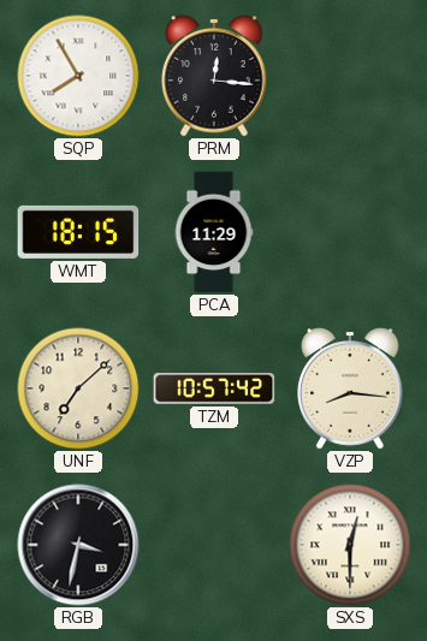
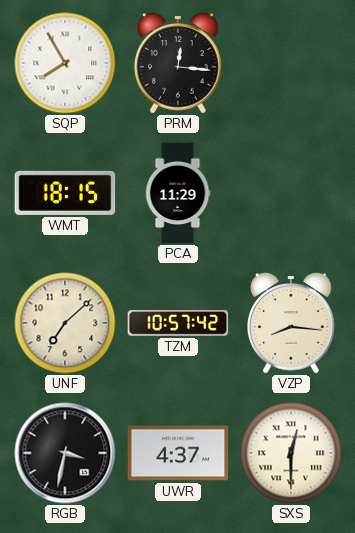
UWR: none -> 4:37 (178, 453)
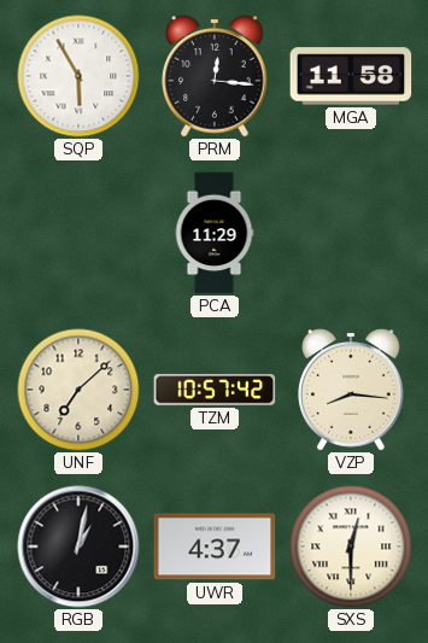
SQP: 7:55 -> 5:55 (78, 76)
MGA: none -> 11:58 (351, 76)
WMT: 18:15 -> none (65, 193)
RGB: 3:32 -> 1:02 (78, 546)
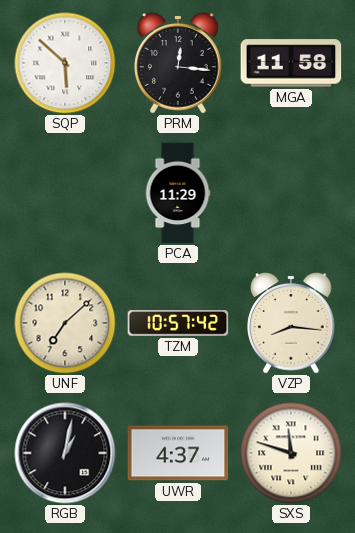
SQP: 5:55 -> 5:52 (65, 63)
SXS: 12:30 -> 11:48 (291, 453)
